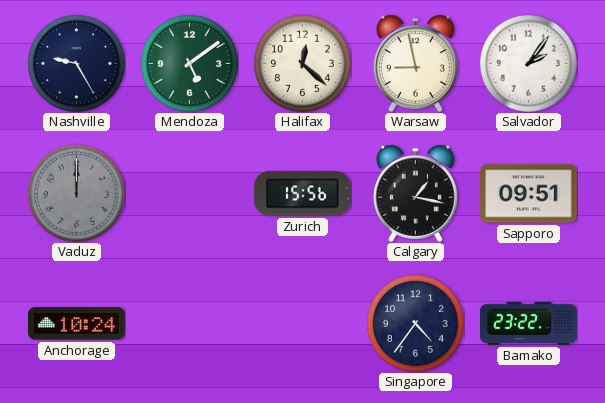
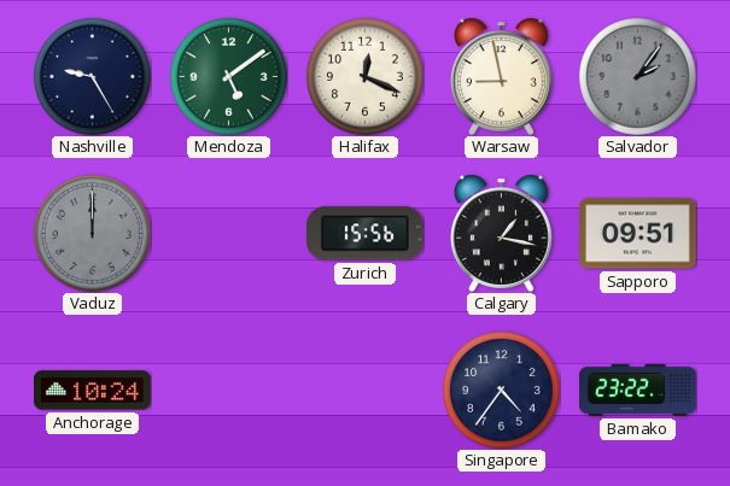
Halifax: 12:22 -> 12:19 (366, 77)
Salvador dial: white -> grey (638, 77)
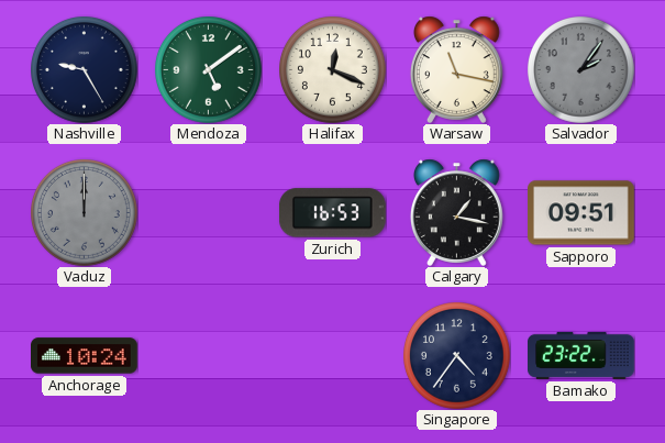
Warsaw: 8:58 -> 11:17 (456, 69)
Zurich: 15:56 -> 16:53 (332, 213)
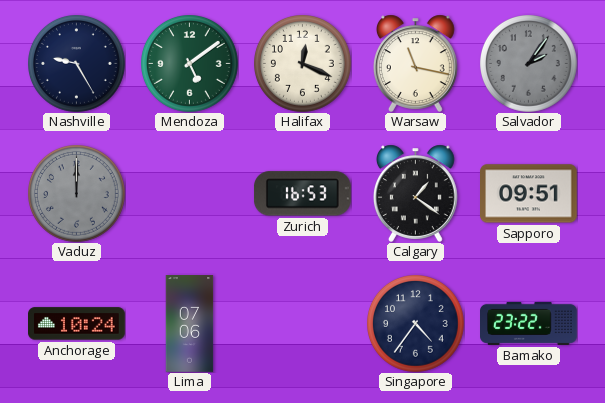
Calgary: 1:17 -> 1:21 (415, 193)
Lima: none -> 07:06 (190, 324)
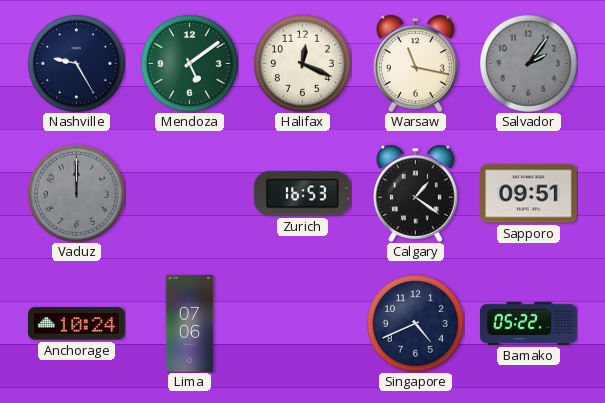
Singapore: 4:36 -> 4:41 (416, 324)
Bamako: 23:22 -> 05:22 (529, 323)
